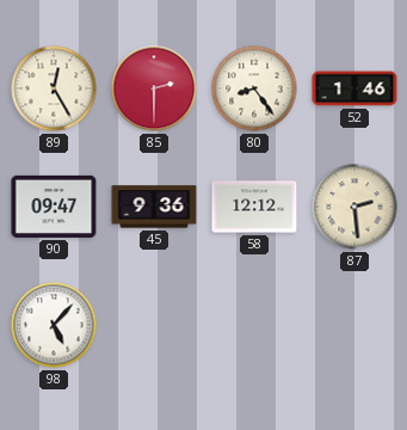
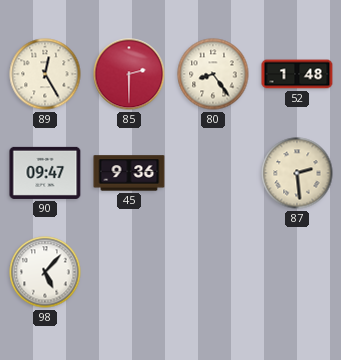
52: 1:46 -> 1:48 (297, 74)
58: 12:12 -> none (254, 207)
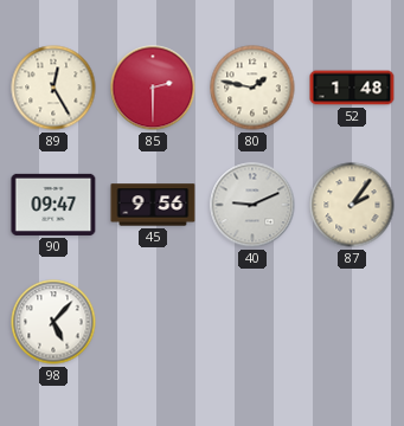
80: 8:24 -> 1:47 (252, 88)
45: 9:36 -> 9:56 (153, 205)
40: none -> 9:11 (252, 205)
87: 2:29 -> 2:06 (352, 205)
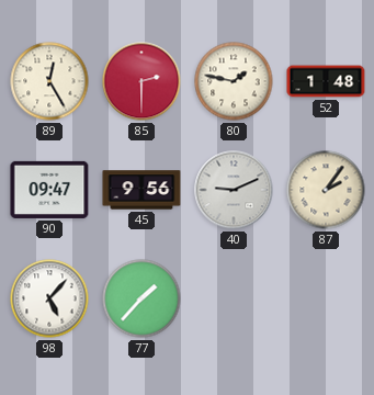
77: none -> 1:37 (141, 298)
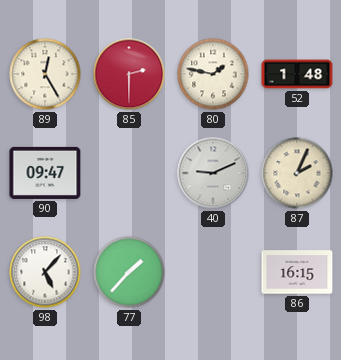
45: 9:56 -> none (141, 190)
87: 2:06 -> 2:04 (297, 173)
86: none -> 16:15 (297, 272)
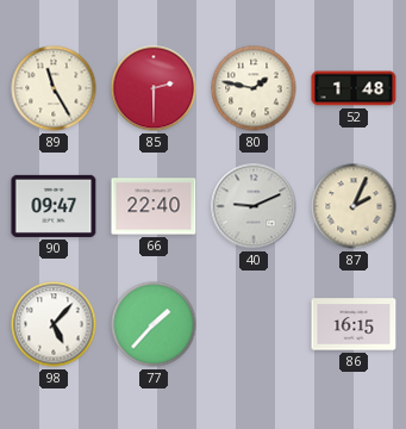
89: 12:25 -> 11:25 (54, 88)
66: none -> 22:40 (154, 206)
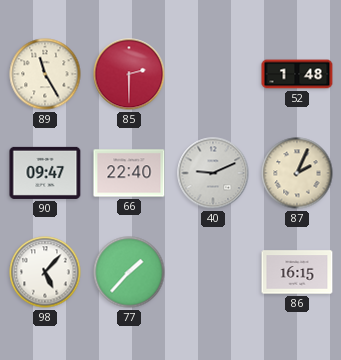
80: 1:47 -> none (254, 88)
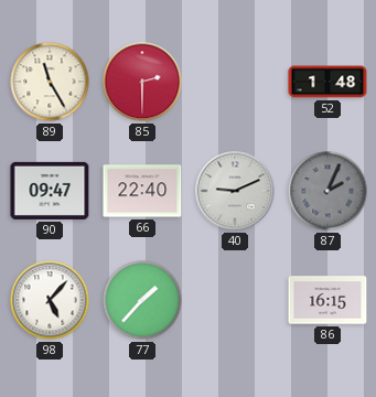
87 dial: cream -> grey (327, 191)
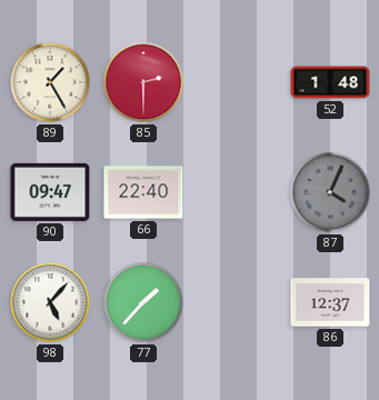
89: 11:25 -> 1:25 (50, 82)
40: 9:11 -> none (235, 191)
87: 2:04 -> 4:04 (330, 192)
86: 16:15 -> 12:37 (330, 302)
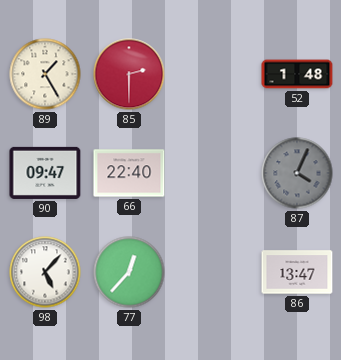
77: 1:37 -> 12:37 (129, 272)
86: 12:37 -> 13:47 (297, 272)
